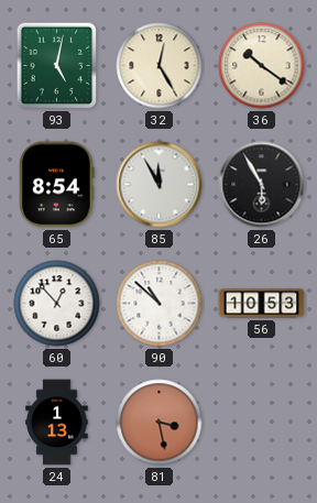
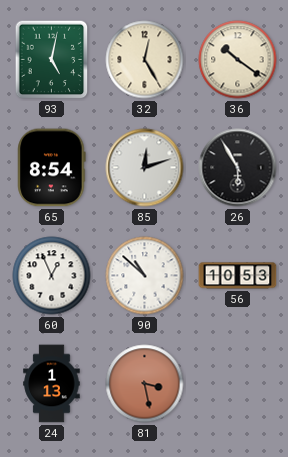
85: 11:55 -> 12:12 (145, 168)
60: 12:53 -> 12:56 (52, 276)
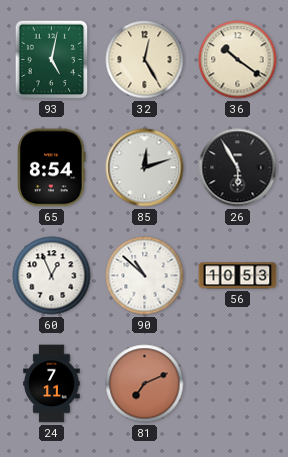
24: 1:13 -> 7:11 (52, 384)
81: 3:28 -> 7:11 (145, 384)
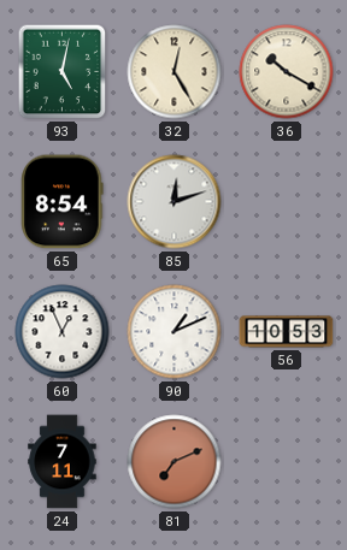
36: 10:21 -> 10:20 (287, 72)
26: 5:55 -> none (238, 168)
90: 10:52 -> 1:11 (175, 332)
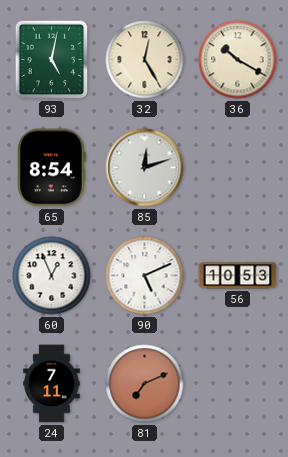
90: 1:11 -> 5:11 (145, 276)
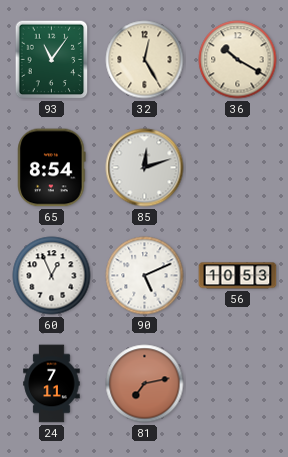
93: 5:02 -> 11:06 (52, 60)
81: 7:11 -> 7:13 (145, 384)
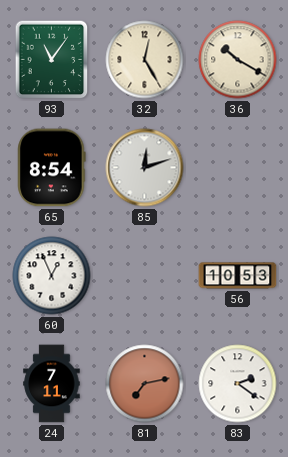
90: 5:11 -> none (145, 276)
83: none -> 2:21 (238, 384)
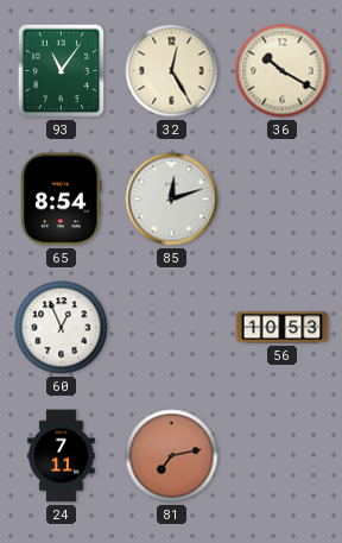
83: 2:21 -> none (238, 384)
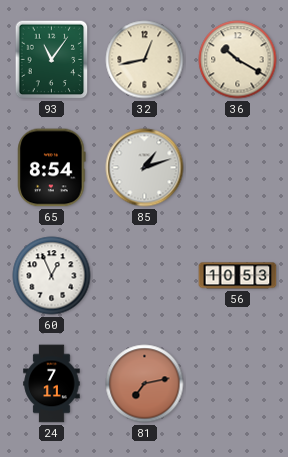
32: 12:25 -> 12:43 (145, 60)
85: 12:12 -> 1:12 (145, 168)
